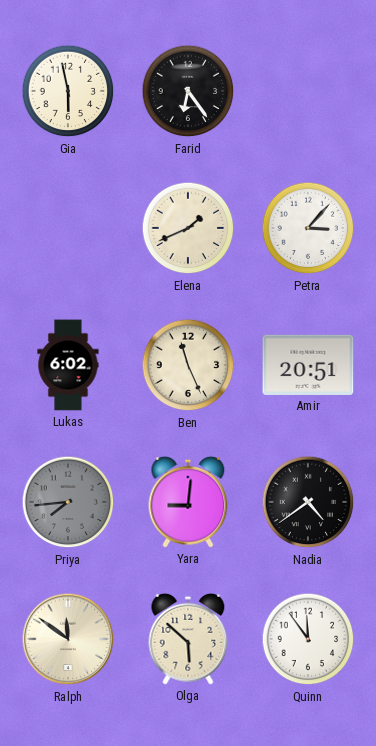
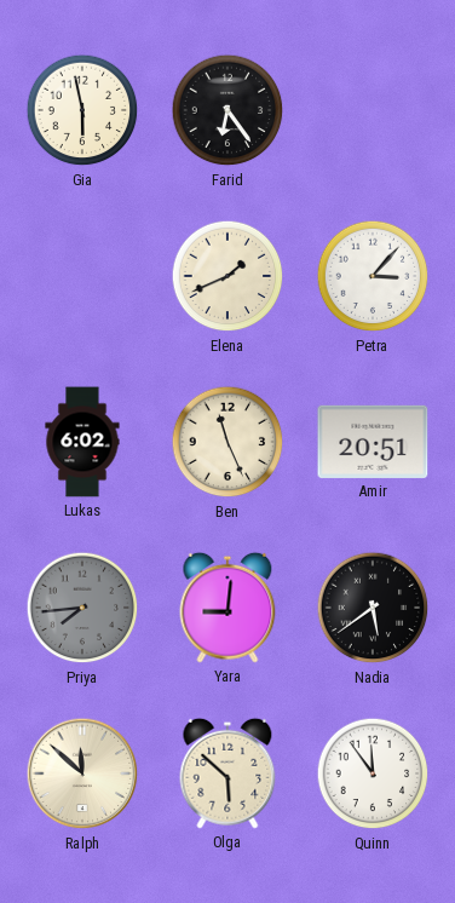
Nadia: 4:39 -> 5:39 (373, 608)
Ralph: 11:51 -> 11:52 (82, 773)
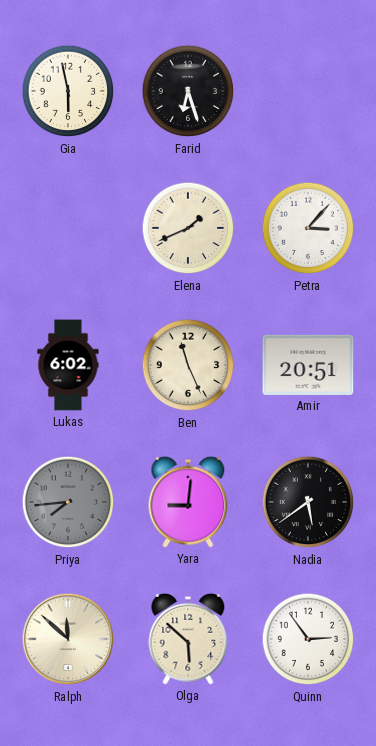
Farid: 6:24 -> 6:27 (188, 91)
Quinn: 11:54 -> 2:54 (308, 639)
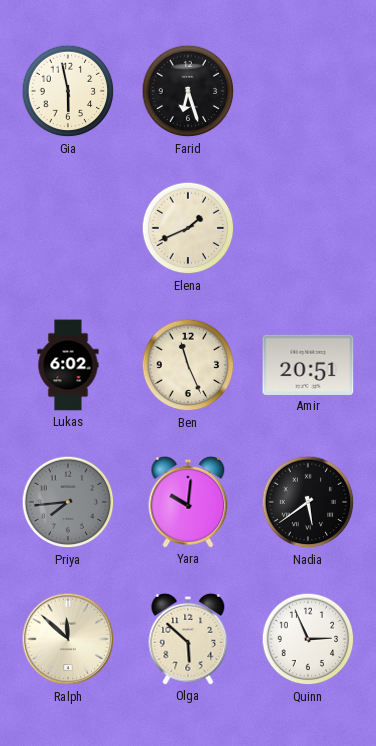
Petra: 3:07 -> none (308, 228)
Yara: 9:01 -> 10:01 (188, 502)
Quinn: 2:54 -> 2:56 (308, 639)
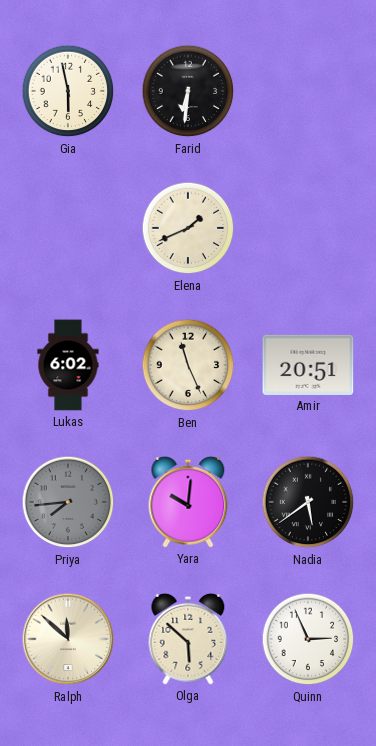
Farid: 6:27 -> 6:31 (188, 91)
